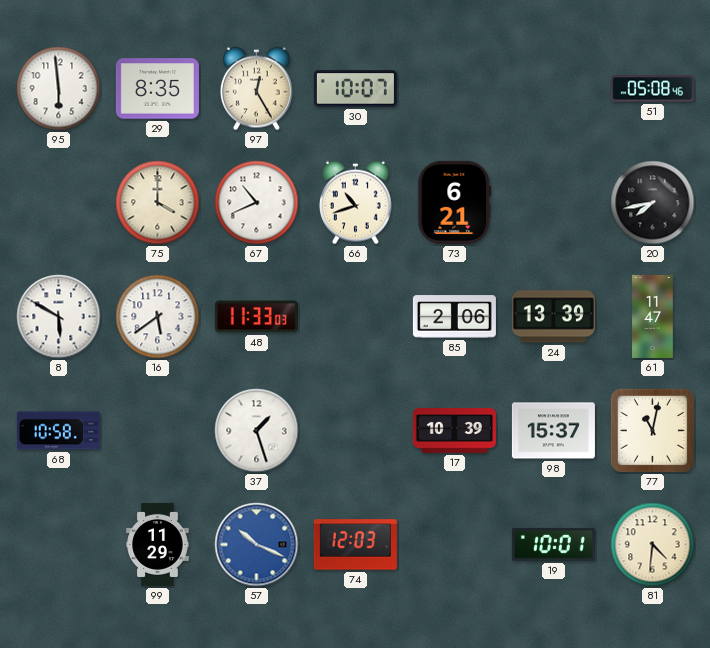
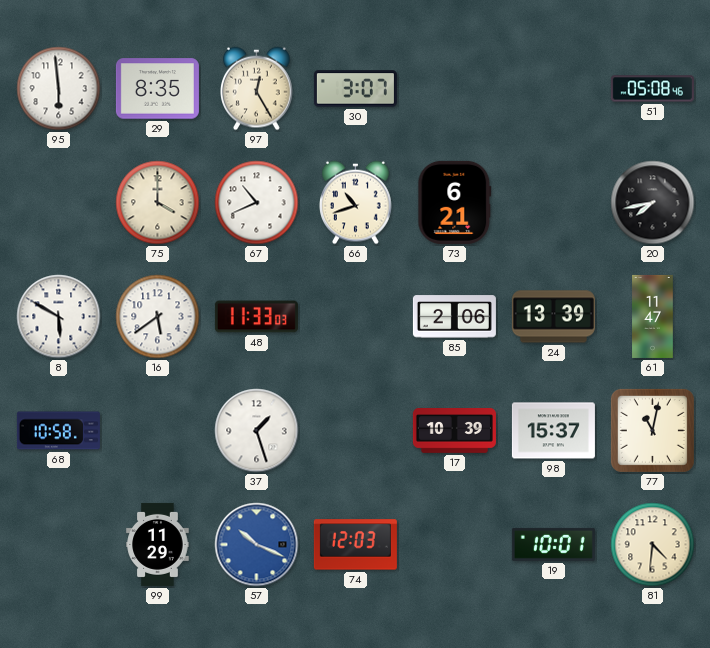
30: 10:07 -> 3:07 (355, 89)
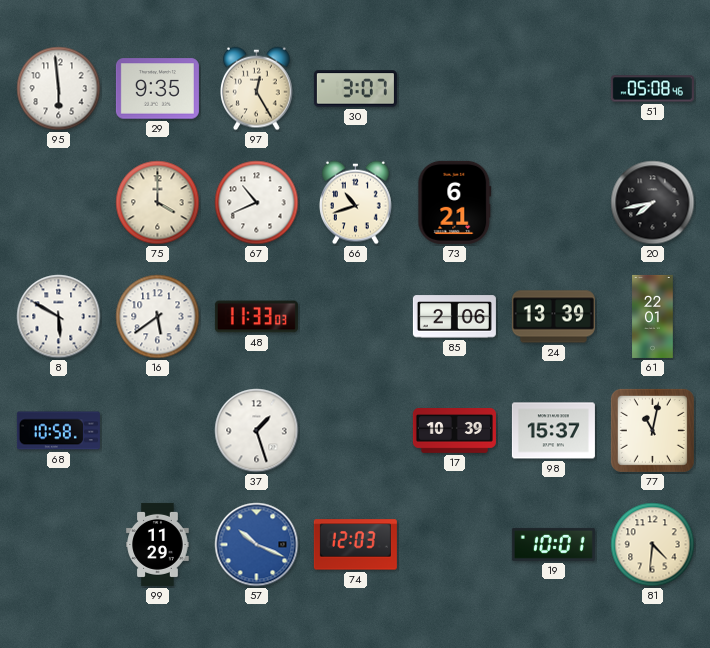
29: 8:35 -> 9:35 (157, 89)
61: 11:47 -> 22:01 (653, 316)
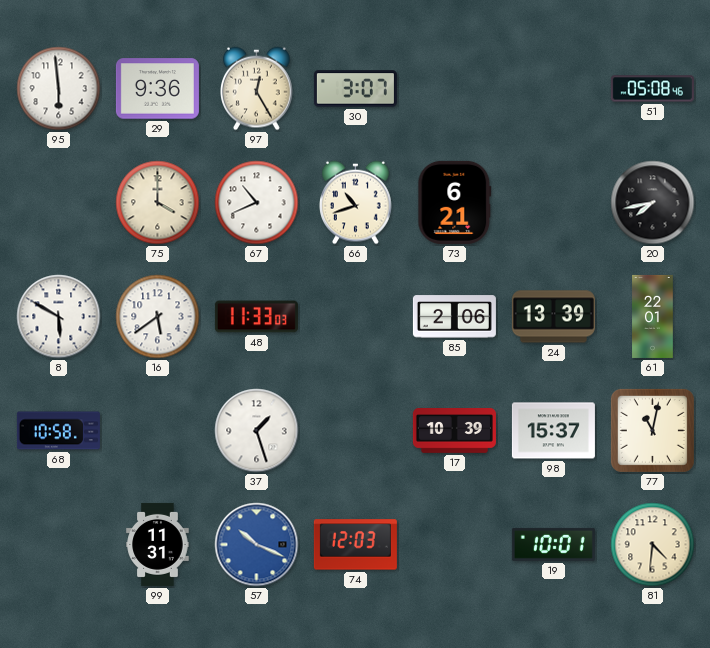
29: 9:35 -> 9:36 (157, 89)
99: 11:29 -> 11:31 (158, 544)
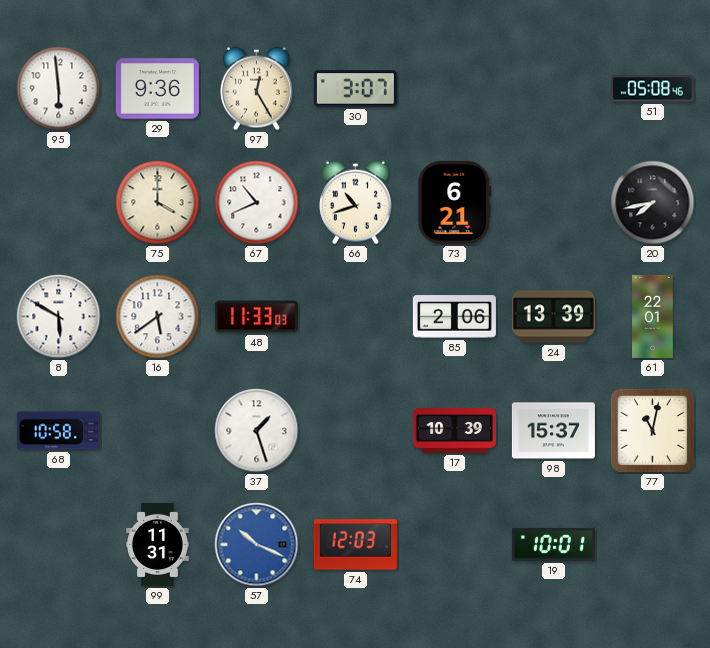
81: 4:31 -> none (653, 545)
